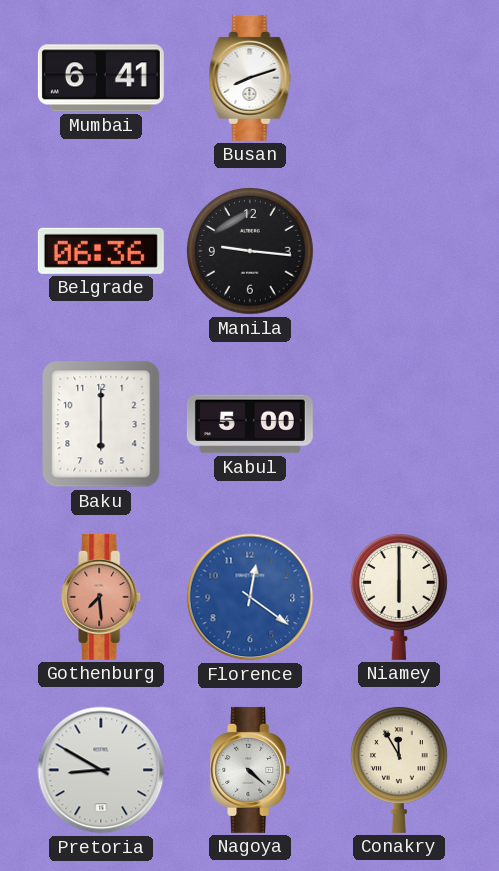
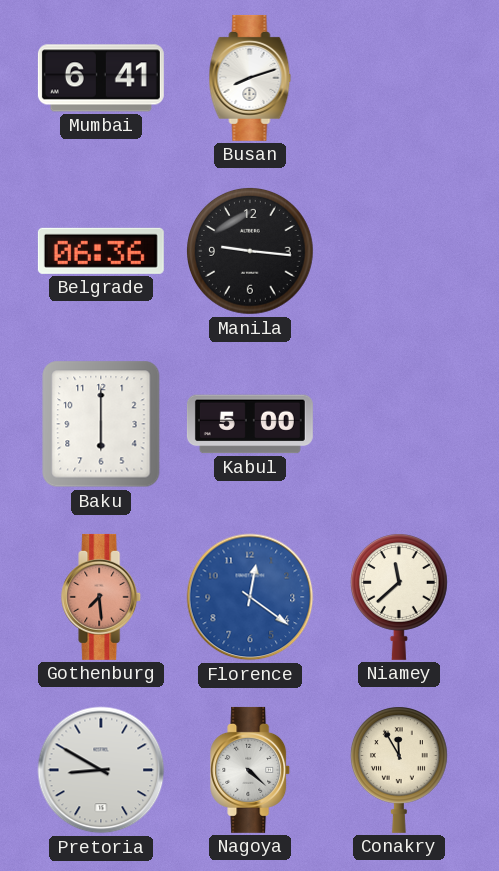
Niamey: 6:00 -> 11:38 (399, 597)
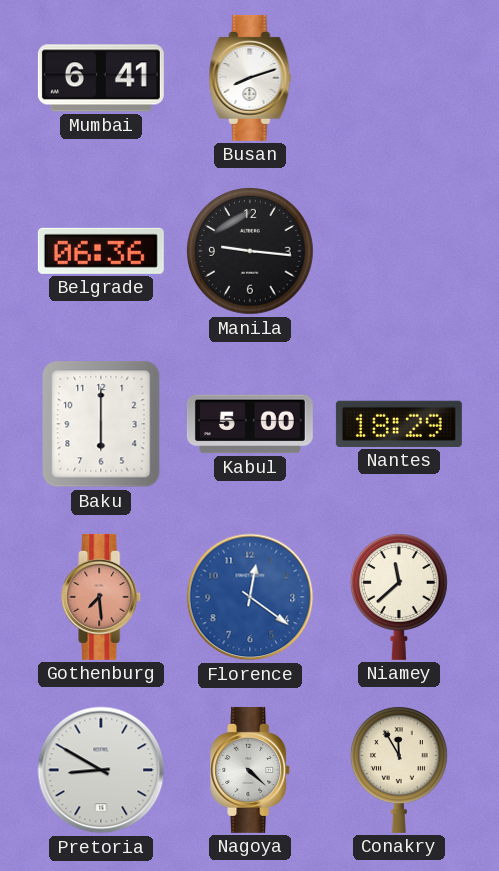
Nantes: none -> 18:29 (399, 424)
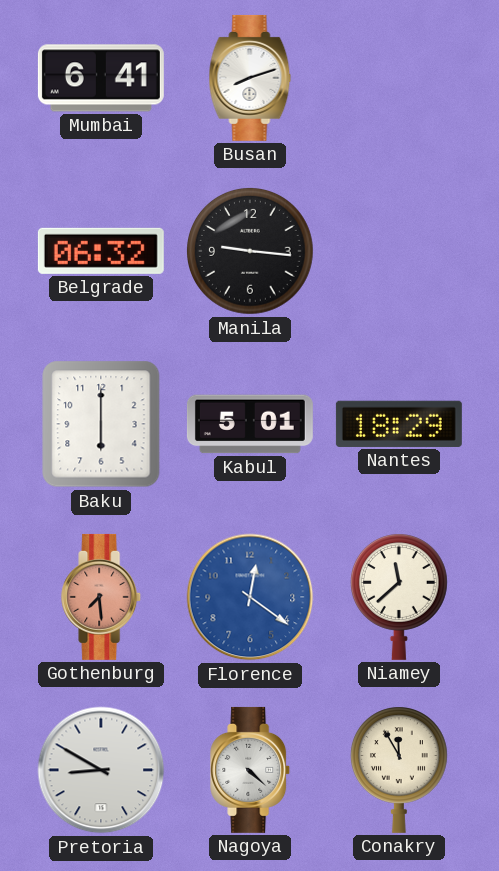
Belgrade: 06:36 -> 06:32 (101, 251)
Kabul: 5:00 -> 5:01 (250, 424)
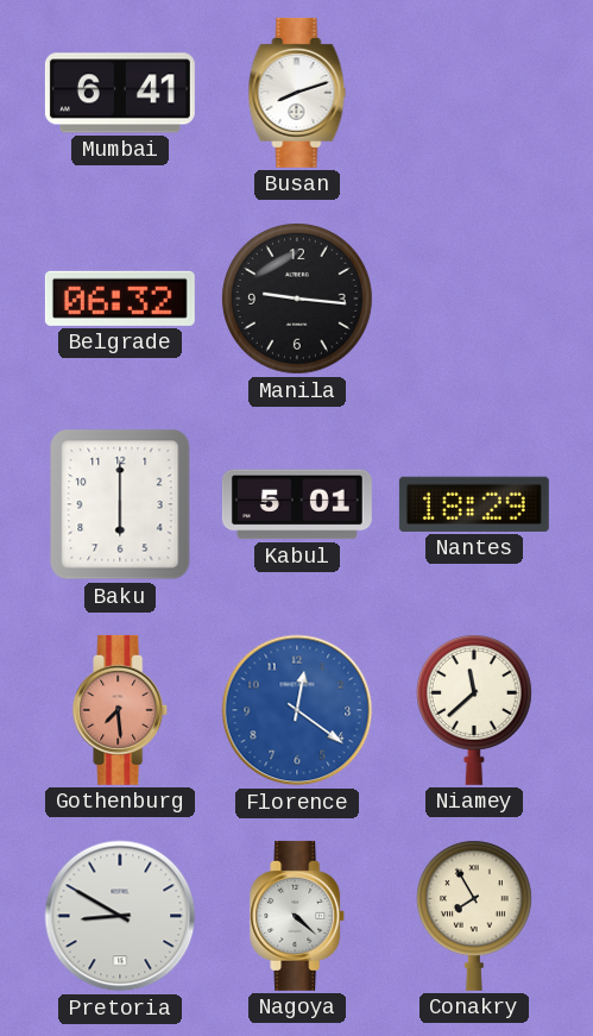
Conakry: 11:55 -> 7:55 (474, 916)
